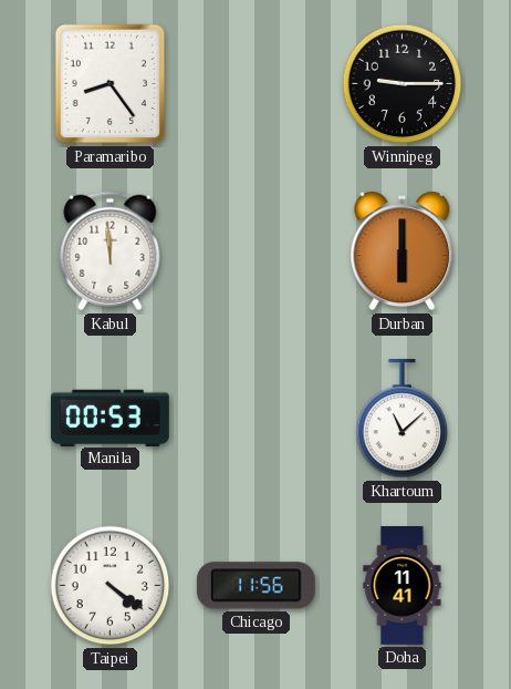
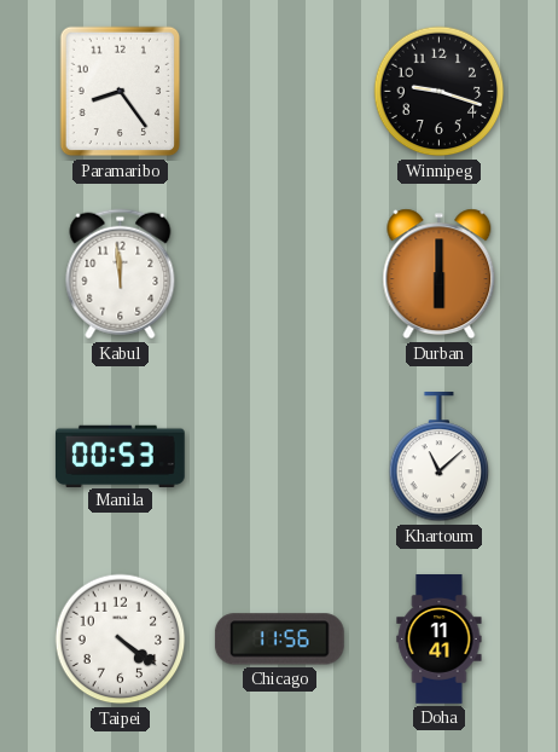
Winnipeg: 9:15 -> 9:18 (440, 92)
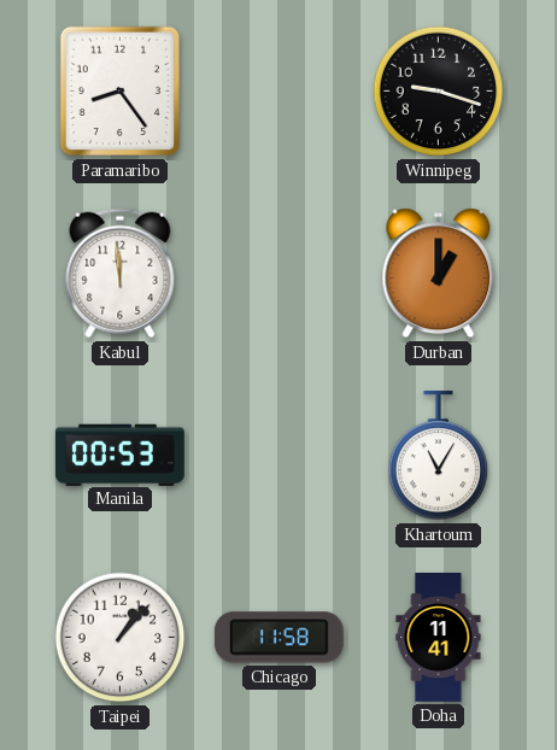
Durban: 6:00 -> 1:00 (439, 274)
Khartoum: 11:08 -> 11:05 (439, 456)
Taipei: 4:21 -> 1:07 (121, 638)
Chicago: 11:56 -> 11:58 (278, 638)
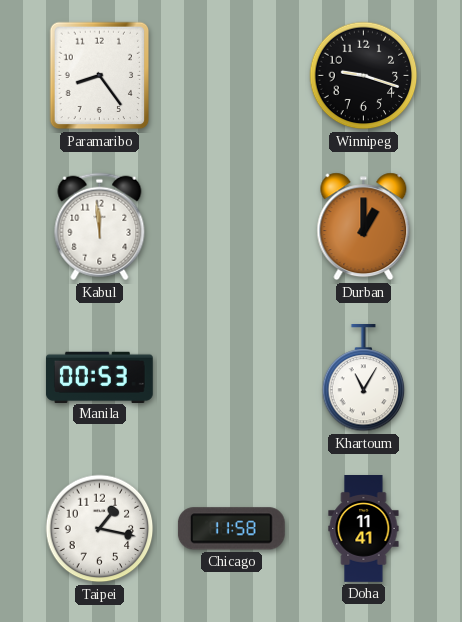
Taipei: 1:07 -> 1:17 (100, 529)
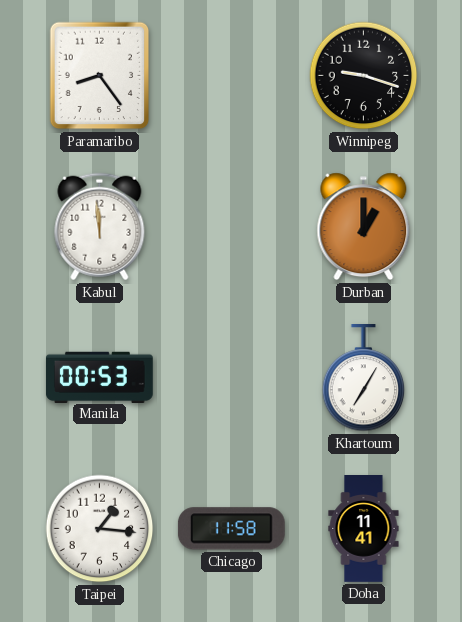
Khartoum: 11:05 -> 7:05 (364, 378)
Taipei: 1:17 -> 1:16 (100, 529)
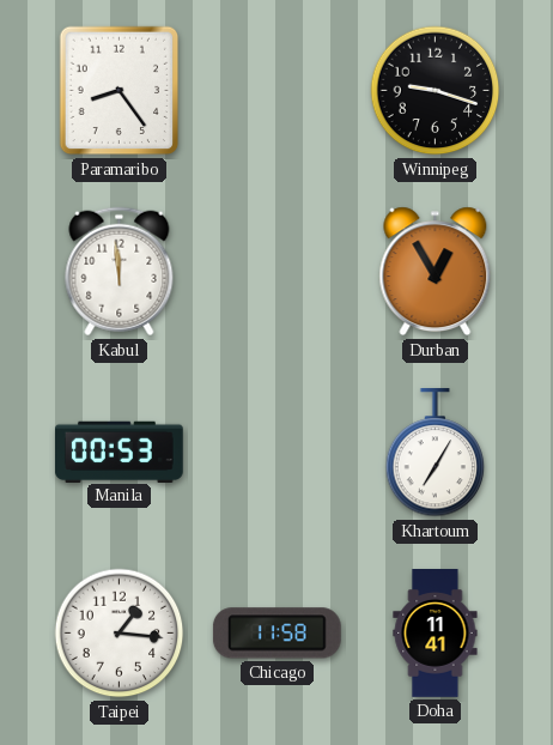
Durban: 1:00 -> 12:55 (436, 272)
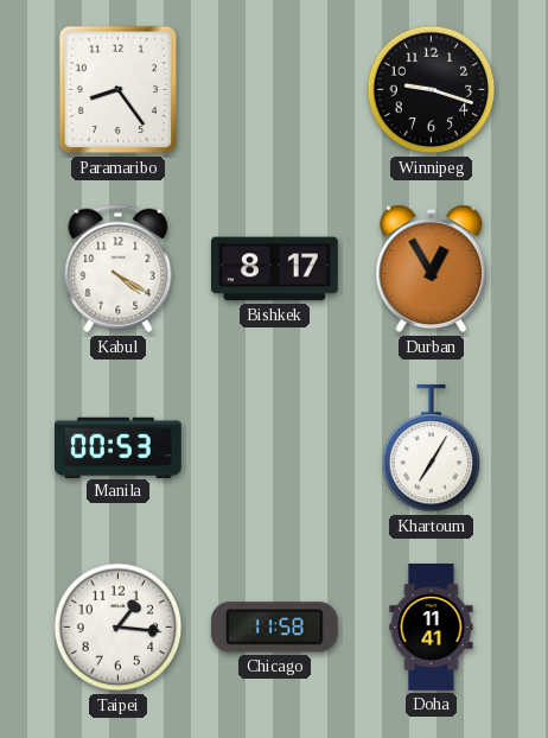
Kabul: 11:59 -> 4:20 (119, 269)
Bishkek: none -> 8:17 (275, 269)
